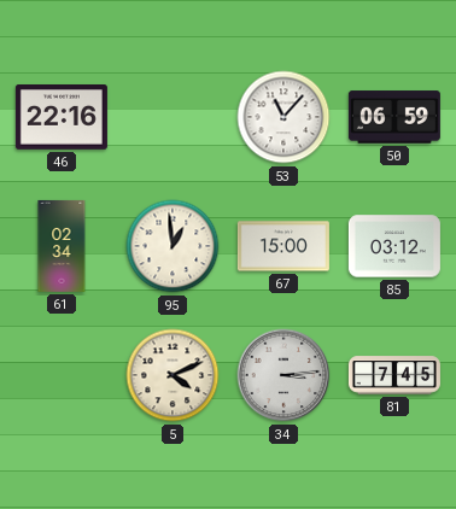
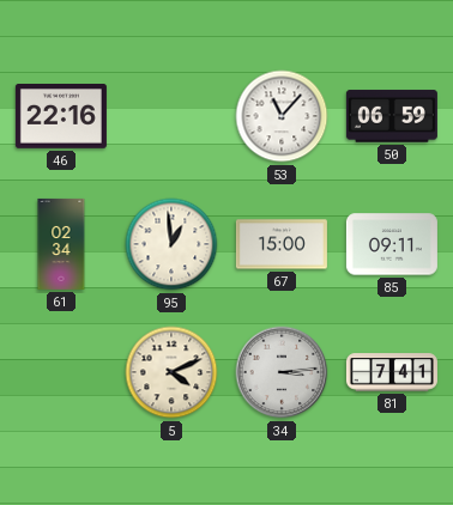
85: 03:12 -> 09:11 (392, 244)
81: 7:45 -> 7:41 (392, 372)
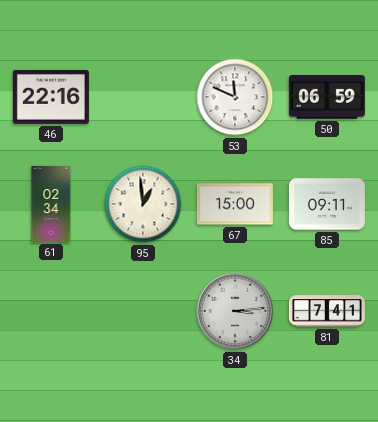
53: 11:07 -> 11:49 (235, 97)
5: 4:11 -> none (171, 372)
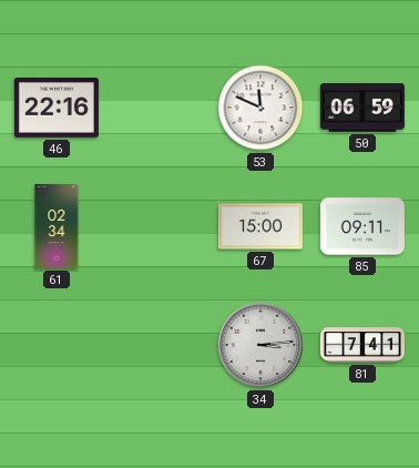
95: 12:59 -> none (143, 204)
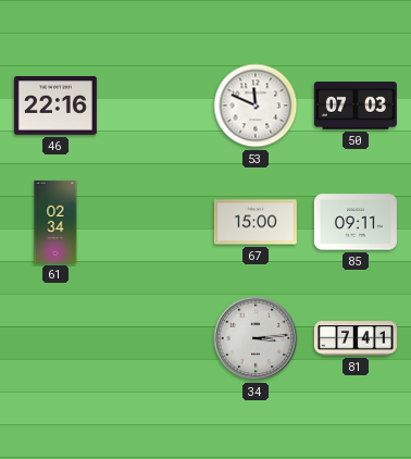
50: 06:59 -> 07:03 (356, 106)
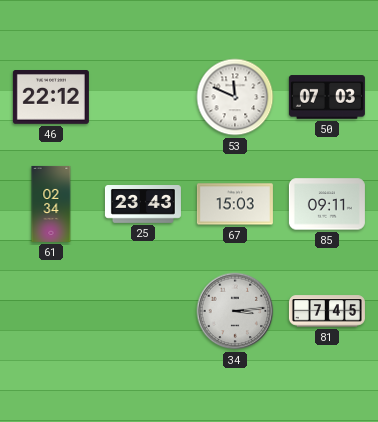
46: 22:16 -> 22:12 (51, 98)
25: none -> 23:43 (143, 205)
67: 15:00 -> 15:03 (235, 204)
81: 7:41 -> 7:45 (327, 311)
